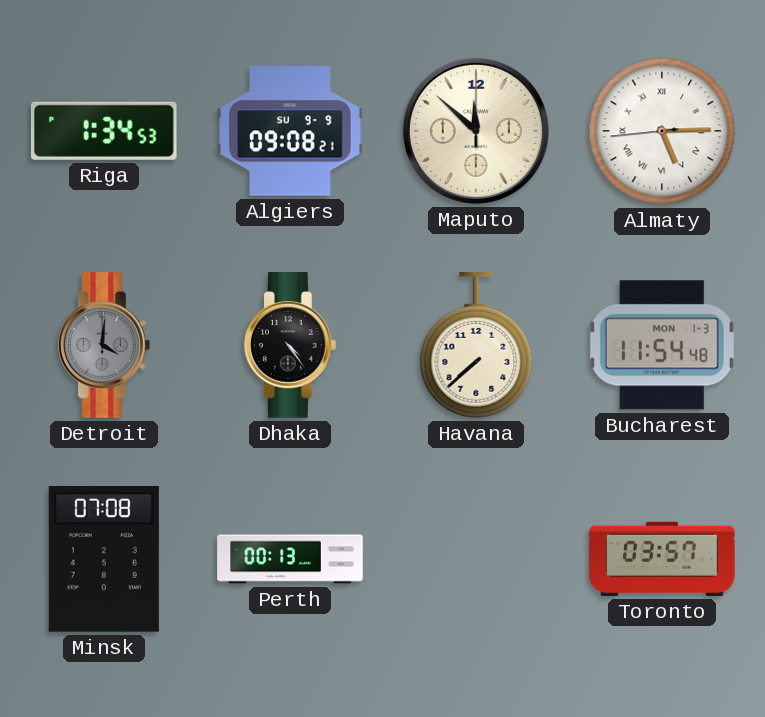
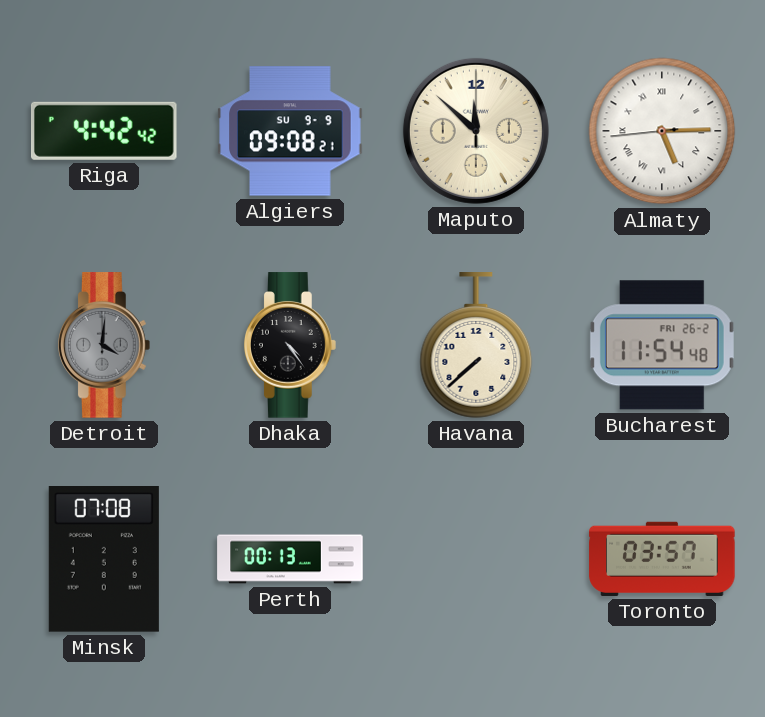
Riga: 1:34 -> 4:42 (105, 131)
Bucharest date: MON 1-3 -> FRI 26-2 (662, 345)
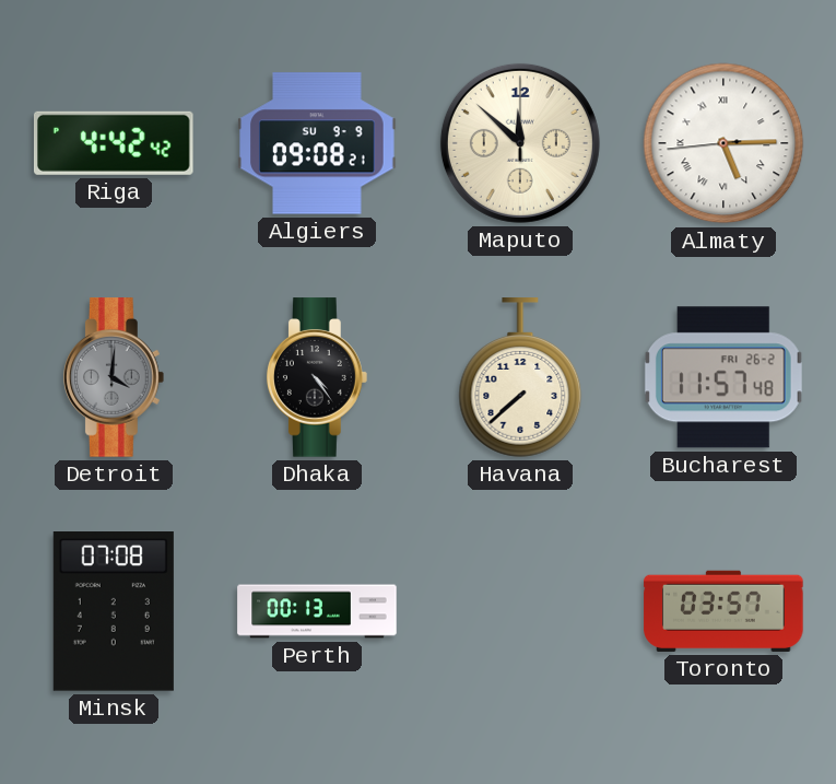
Bucharest: 11:54 -> 11:57 (723, 377)
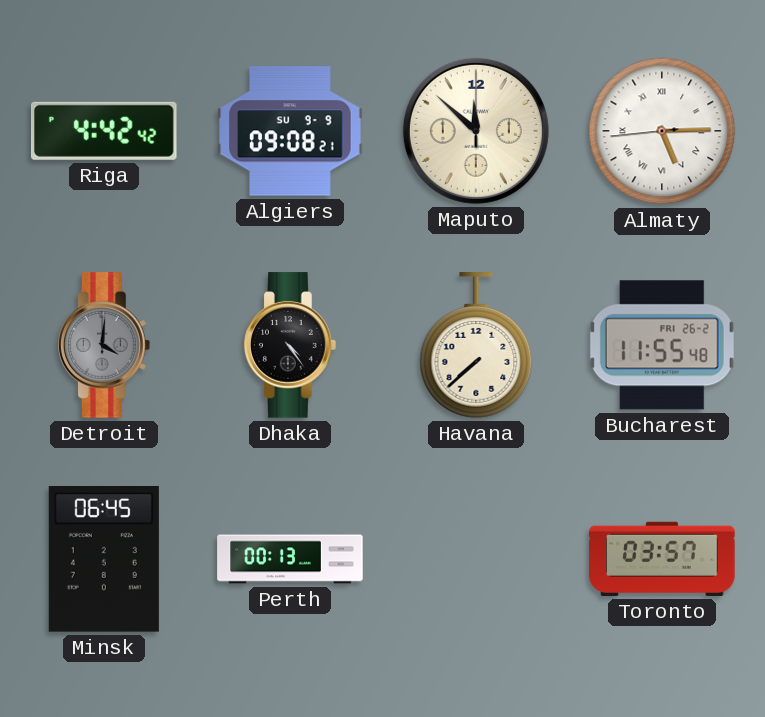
Bucharest: 11:57 -> 11:55 (662, 345)
Minsk: 07:08 -> 06:45 (104, 560)
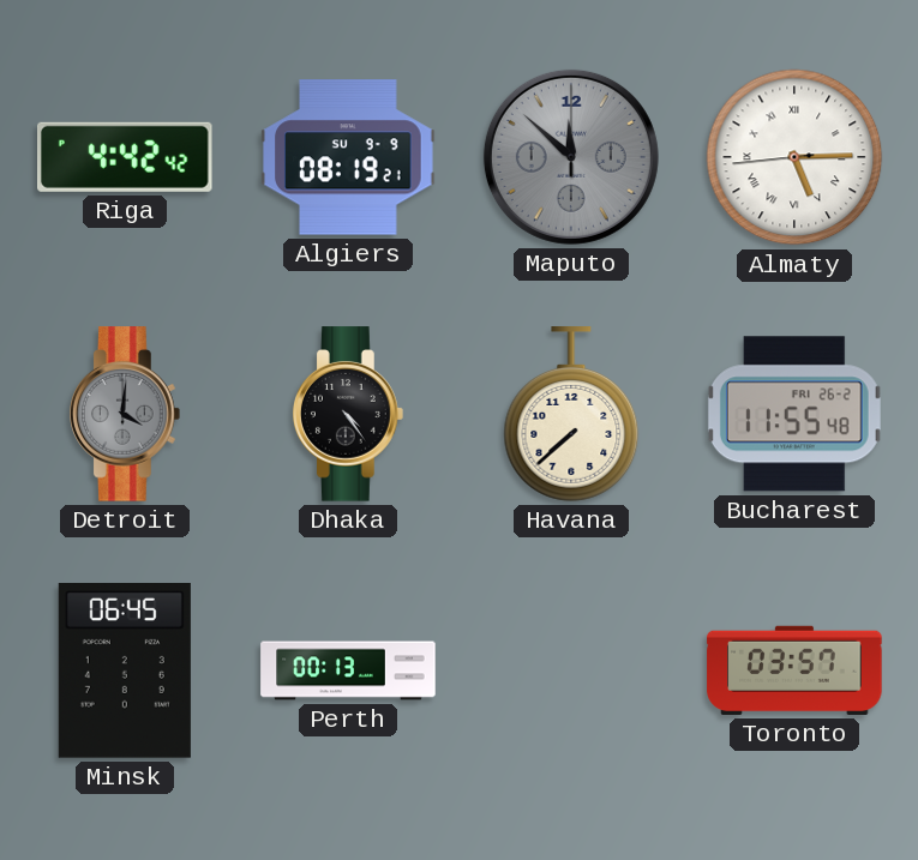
Algiers: 09:08 -> 08:19 (348, 157)
Maputo dial: cream -> grey (571, 157)
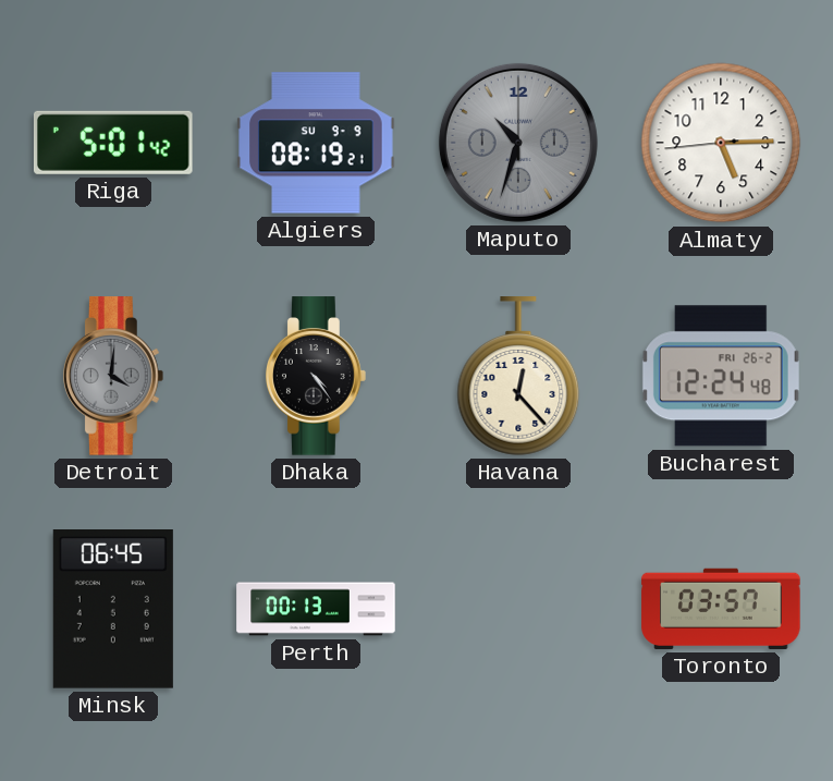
Riga: 4:42 -> 5:01 (114, 143)
Maputo: 11:52 -> 10:33 (518, 143)
Almaty numerals: Roman -> Arabic (721, 143)
Havana: 7:38 -> 12:23 (518, 376)
Bucharest: 11:55 -> 12:24 (721, 376)
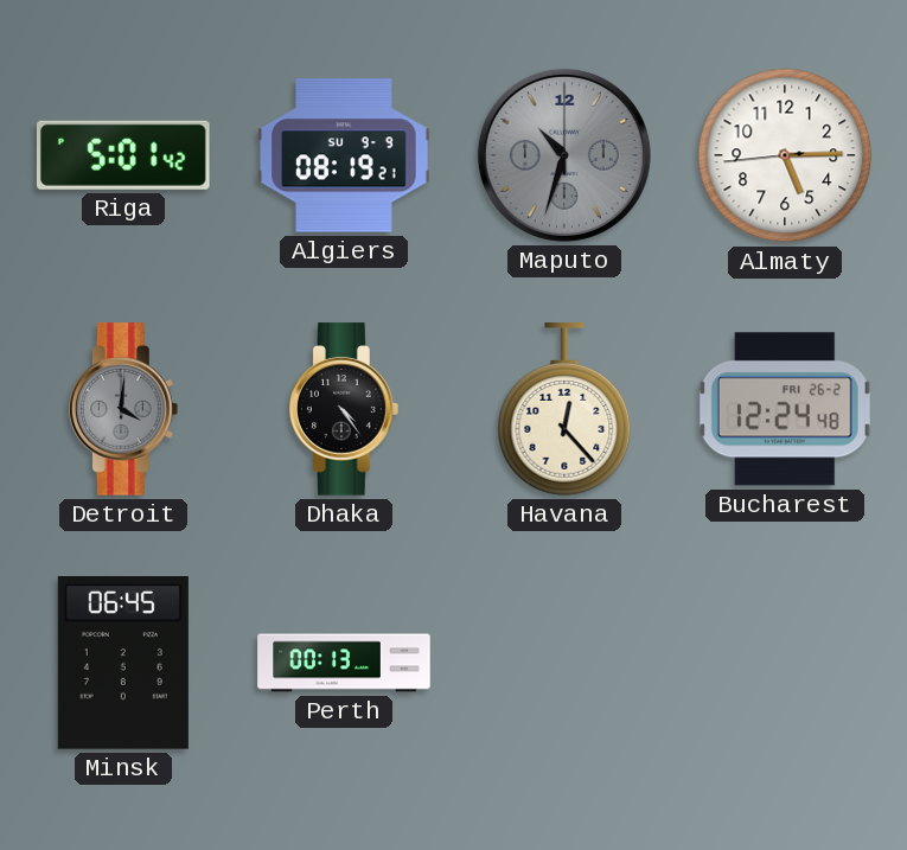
Toronto: 03:57 -> none (721, 609)
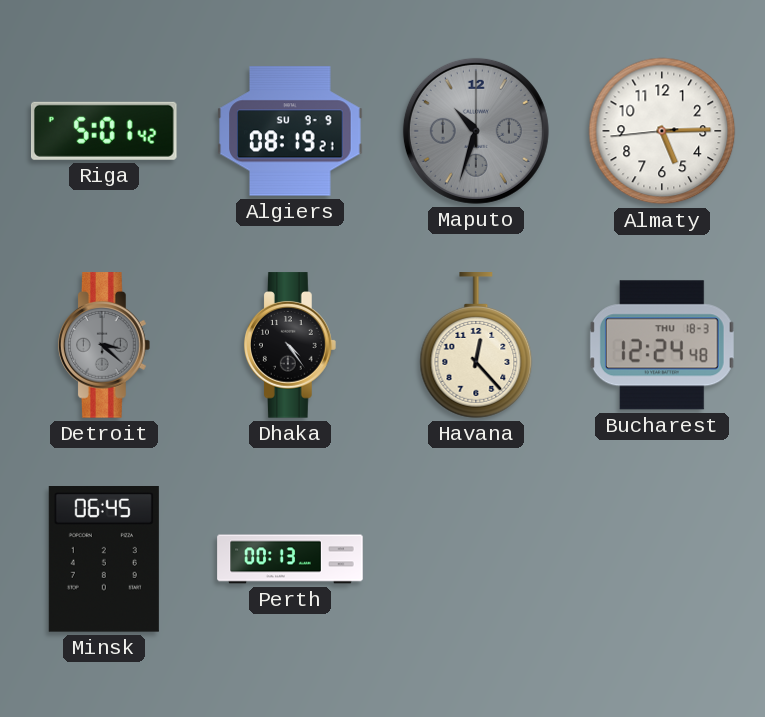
Detroit: 4:01 -> 3:22 (104, 345)
Bucharest date: FRI 26-2 -> THU 18-3 (662, 345)
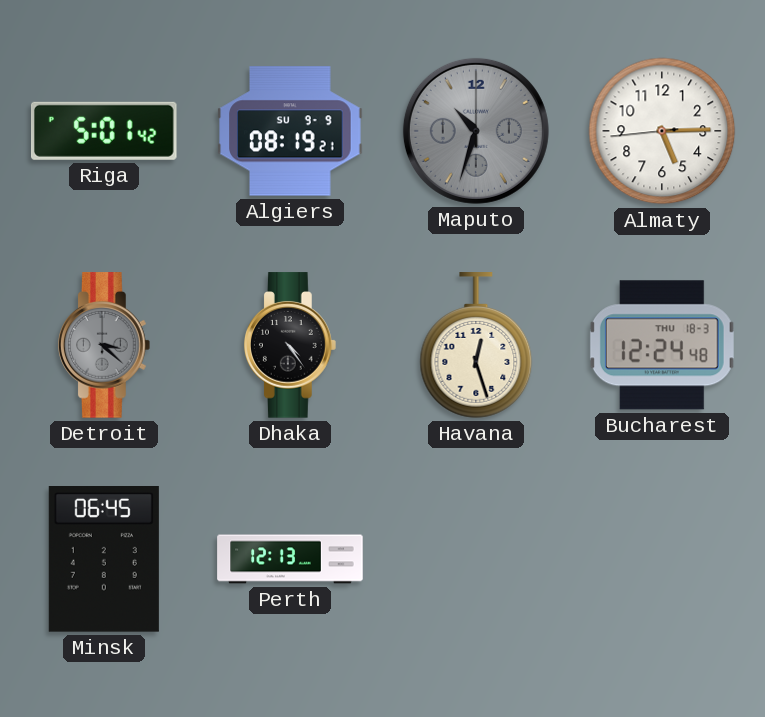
Havana: 12:23 -> 12:27 (476, 345)
Perth: 00:13 -> 12:13 (290, 559)
